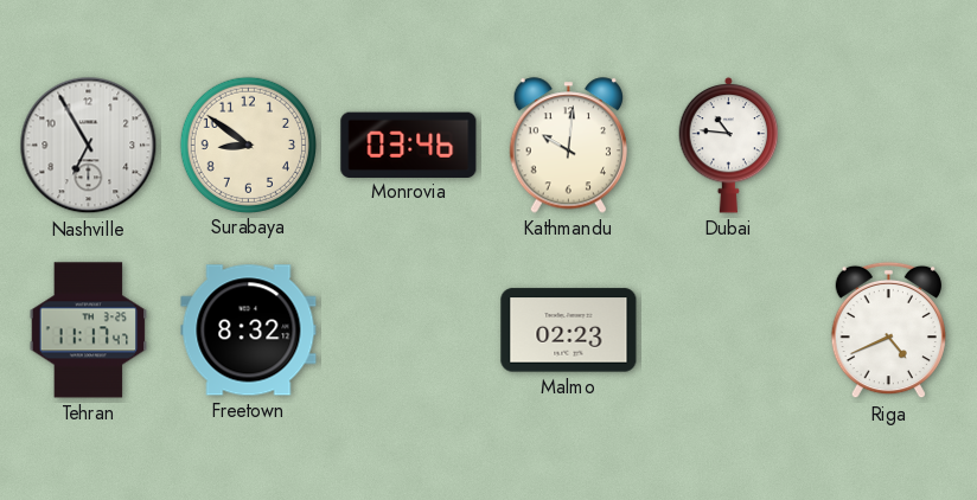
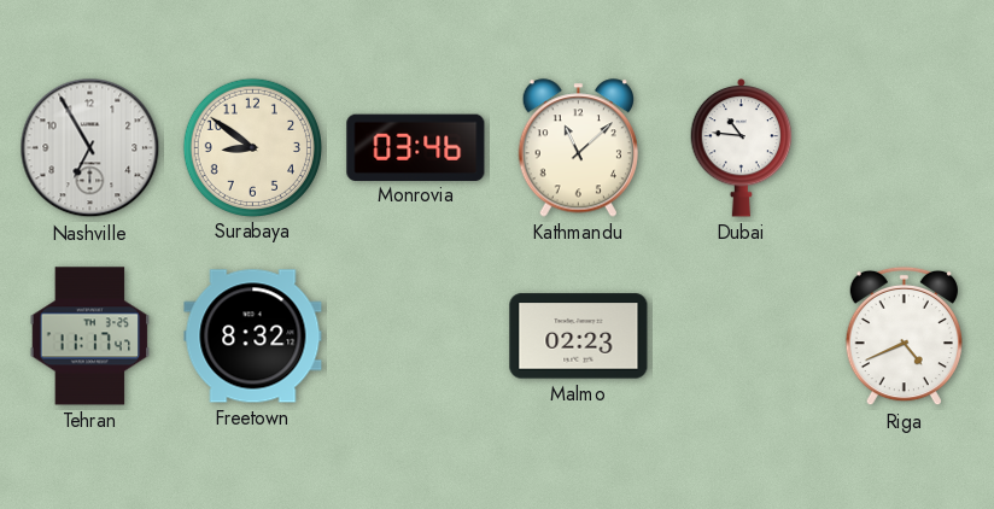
Kathmandu: 10:01 -> 11:08 (578, 148)
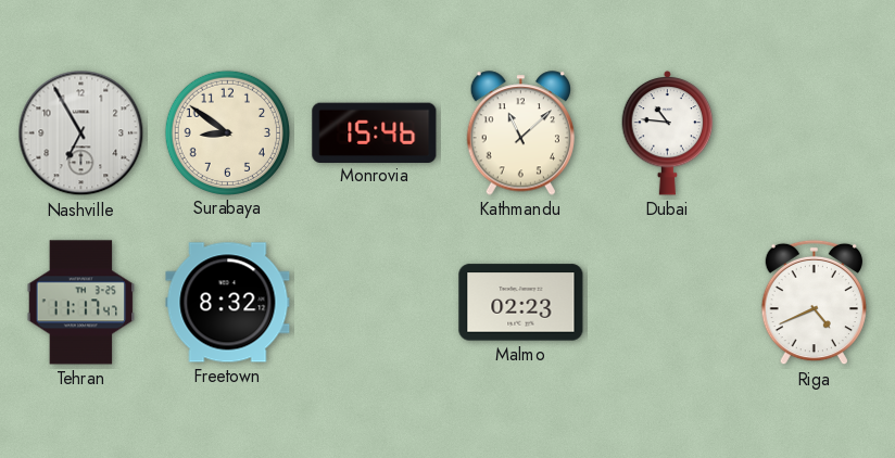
Monrovia: 03:46 -> 15:46 (375, 132)
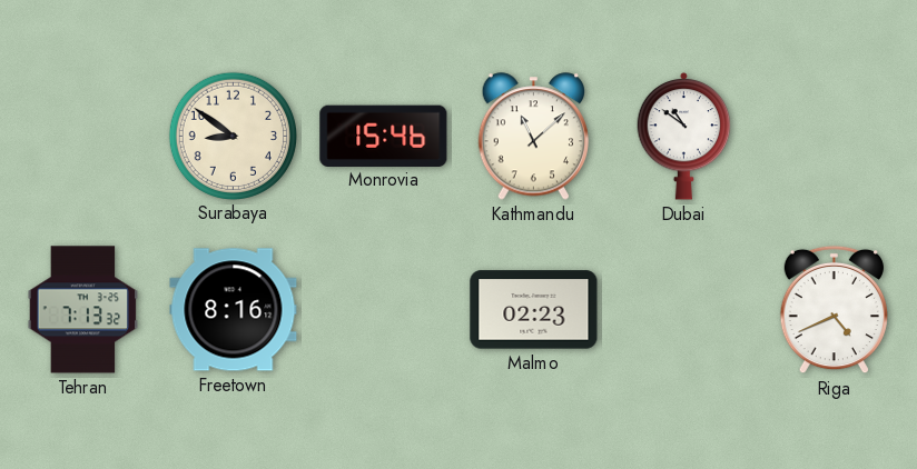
Nashville: 6:55 -> none (81, 133)
Dubai: 10:46 -> 10:51 (684, 136)
Tehran: 11:17 -> 7:13 (83, 310)
Freetown: 8:32 -> 8:16 (234, 310)
